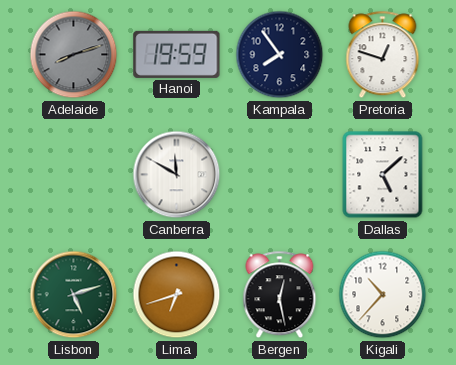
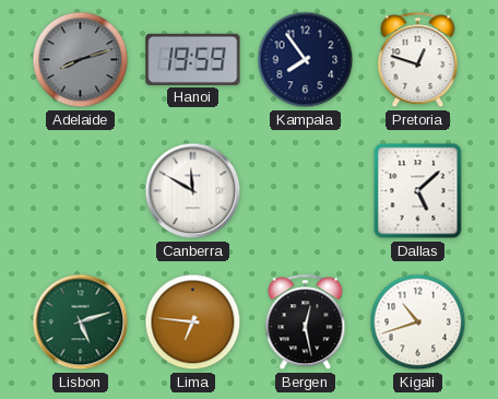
Lima: 6:42 -> 6:46 (193, 322)
Kigali: 10:37 -> 10:42 (418, 322)
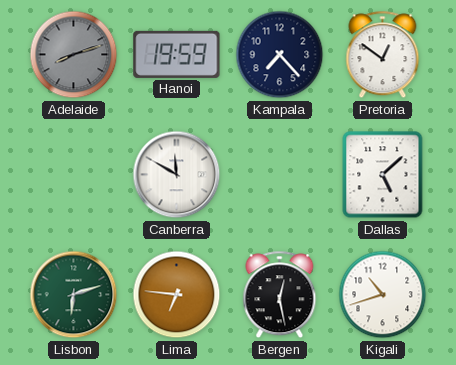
Kampala: 7:54 -> 7:23 (280, 55)
Pretoria: 12:48 -> 12:51 (383, 55)
Lisbon: 5:12 -> 6:12 (74, 295)
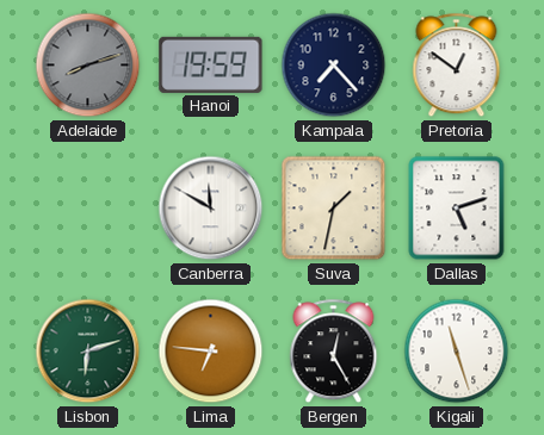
Suva: none -> 1:32 (334, 209)
Dallas: 5:08 -> 5:12 (457, 209)
Bergen: 12:28 -> 12:25 (334, 352)
Kigali: 10:42 -> 11:27 (457, 352)
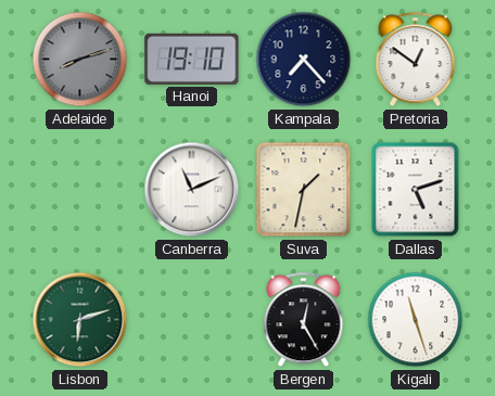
Hanoi: 19:59 -> 19:10 (192, 59)
Canberra: 11:50 -> 11:11 (192, 190)
Lima: 6:46 -> none (211, 352)
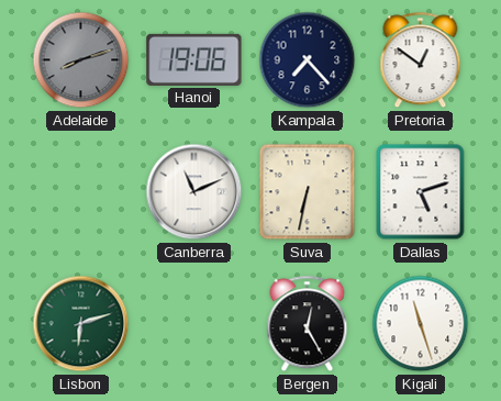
Hanoi: 19:10 -> 19:06 (194, 59)
Suva: 1:32 -> 6:32 (308, 192)
